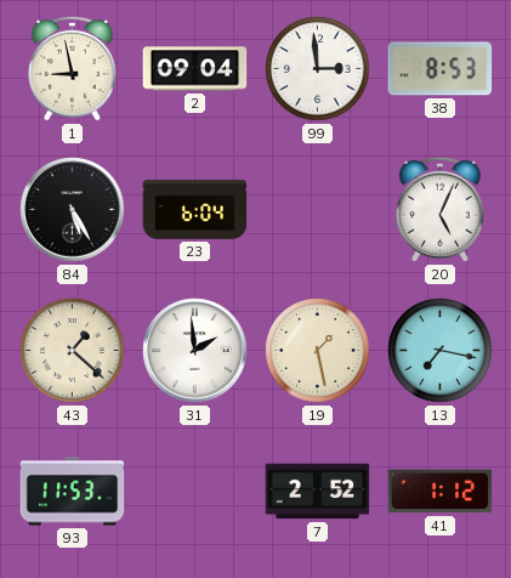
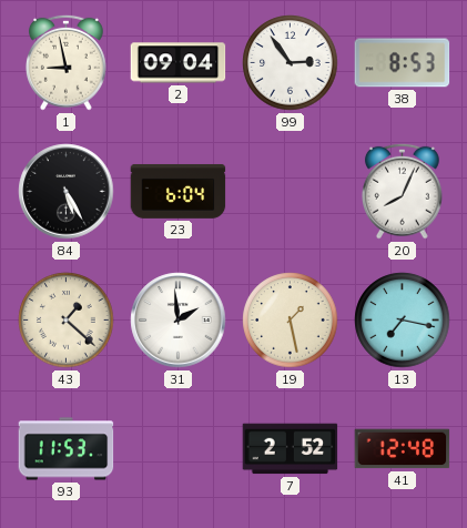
99: 2:59 -> 2:54 (291, 63)
20: 5:04 -> 8:04 (403, 191)
41: 1:12 -> 12:48 (403, 449)
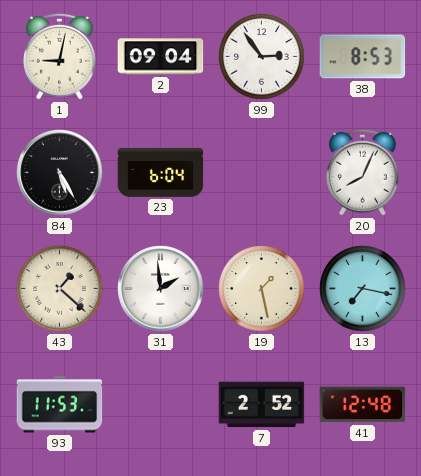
1: 8:58 -> 9:02 (60, 56)
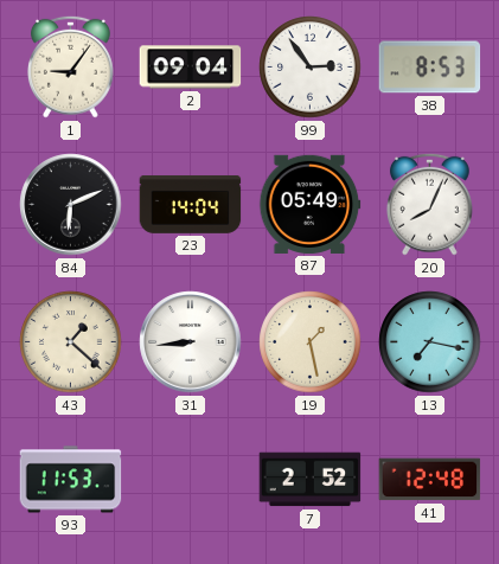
1: 9:02 -> 9:06 (71, 66)
84: 5:25 -> 6:11 (71, 205)
23: 6:04 -> 14:04 (191, 204)
87: none -> 05:49 (311, 204)
31: 1:59 -> 8:44 (191, 342)
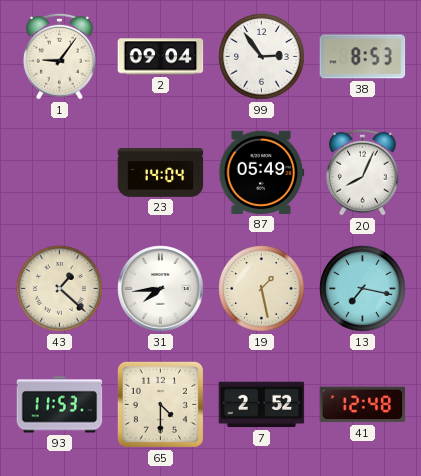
84: 6:11 -> none (71, 205)
31: 8:44 -> 7:44 (161, 289)
65: none -> 4:30 (160, 404)
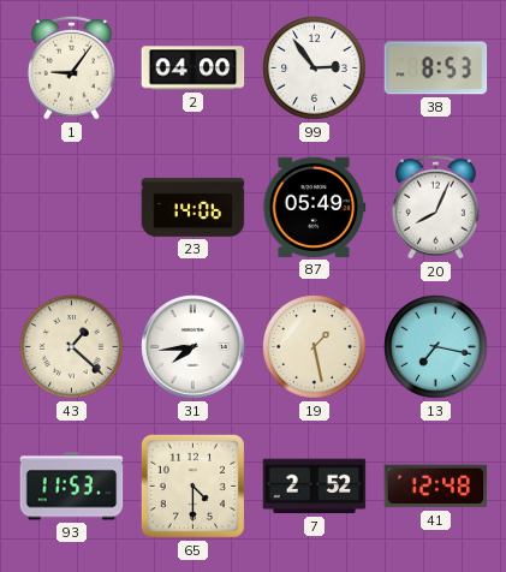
2: 09:04 -> 04:00 (194, 68)
23: 14:04 -> 14:06 (194, 207)
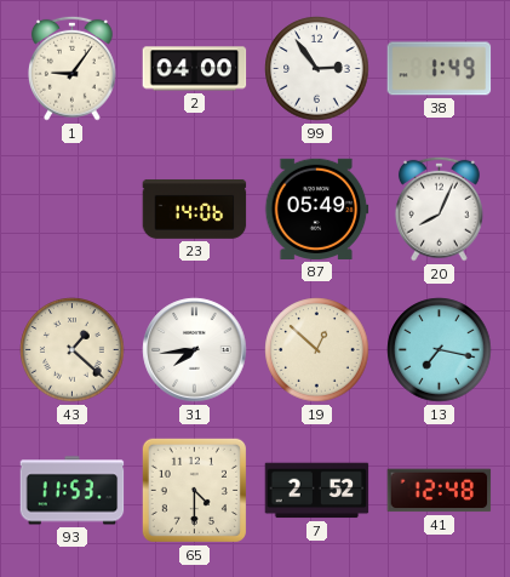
38: 8:53 -> 1:49 (440, 69)
19: 1:28 -> 12:52 (317, 350)
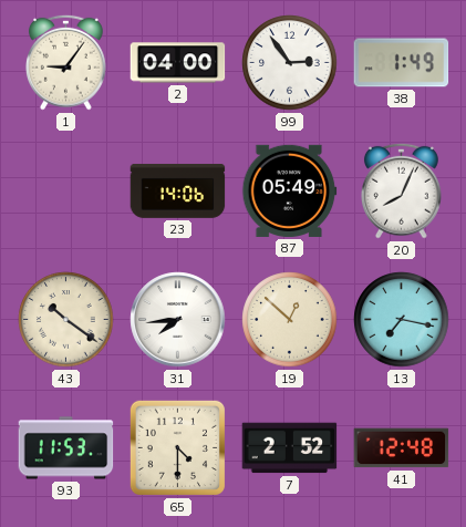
43: 1:22 -> 10:21 (66, 320)
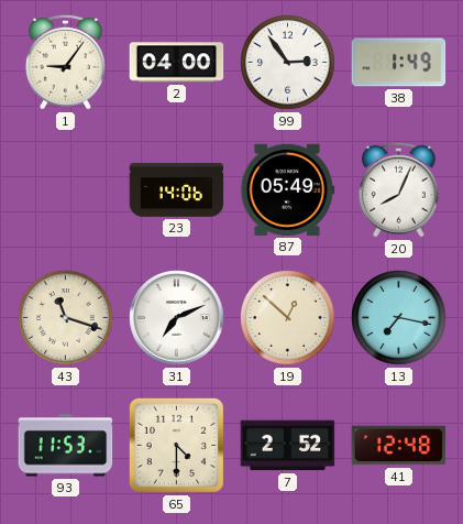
43: 10:21 -> 11:18 (66, 318)
31: 7:44 -> 7:11 (177, 318)
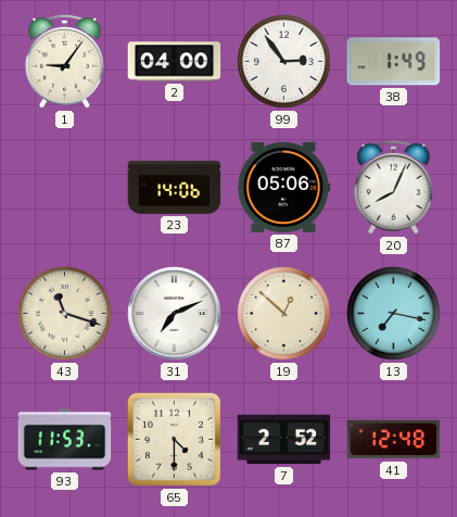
87: 05:49 -> 05:06 (284, 187)
